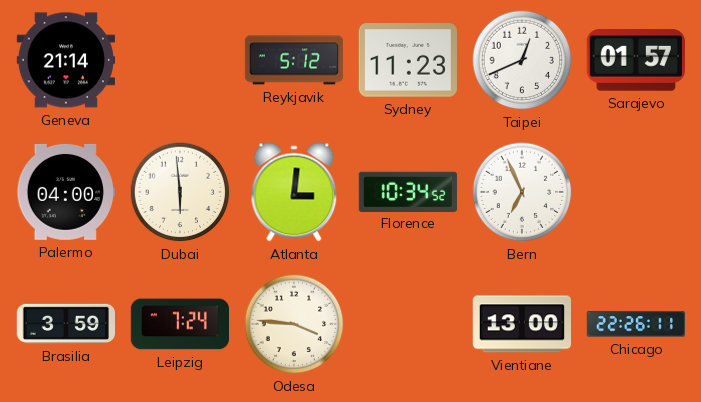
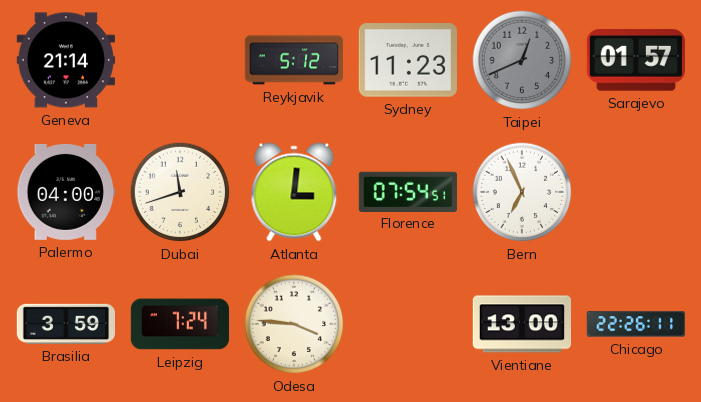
Taipei dial: white -> grey (522, 60)
Dubai: 5:59 -> 11:42 (180, 192)
Florence: 10:34 -> 07:54 (408, 191)
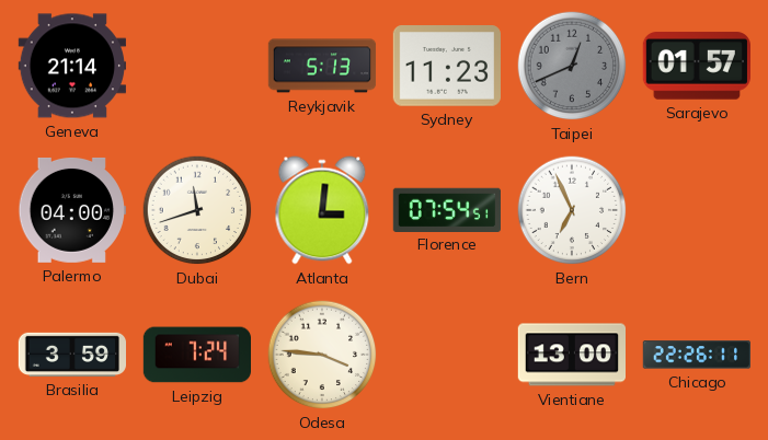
Reykjavik: 5:12 -> 5:13 (322, 66)
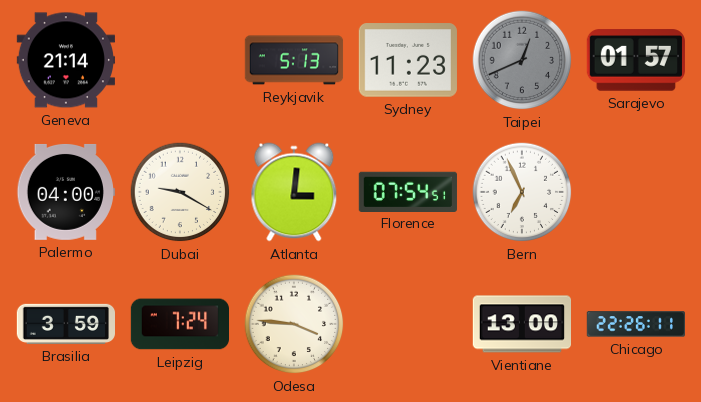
Dubai: 11:42 -> 9:20 (180, 192)
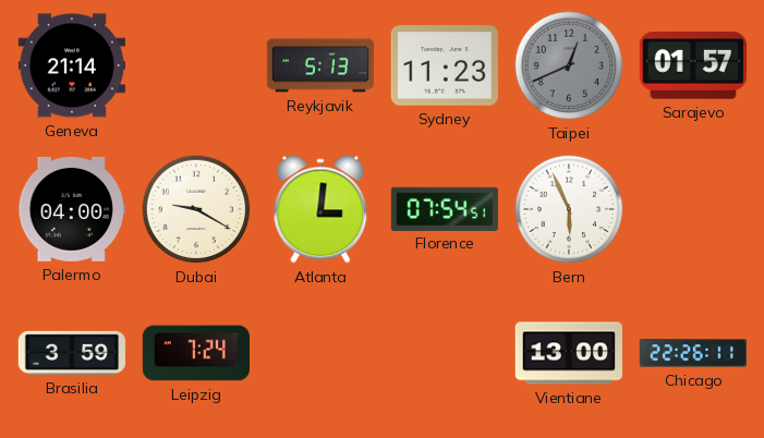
Bern: 6:56 -> 5:56 (569, 209)
Odesa: 3:46 -> none (294, 324)
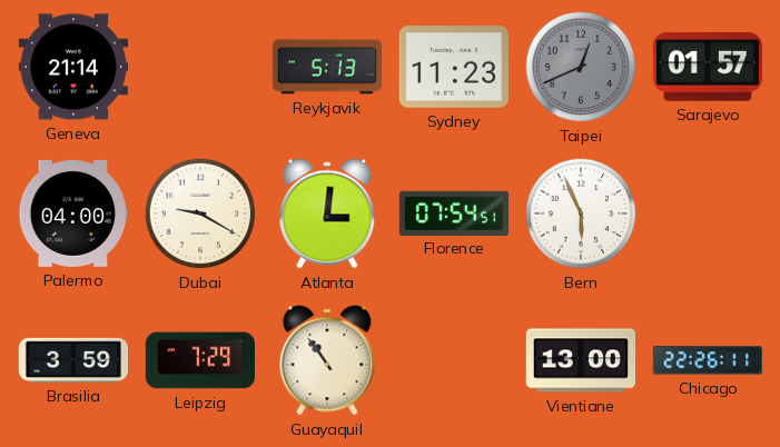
Leipzig: 7:24 -> 7:29 (199, 360)
Guayaquil: none -> 10:54 (327, 360)
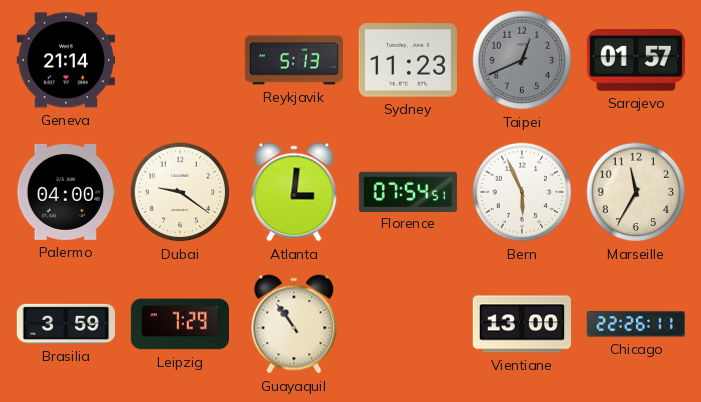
Dubai: 9:20 -> 9:21 (180, 192)
Marseille: none -> 11:35 (636, 192)
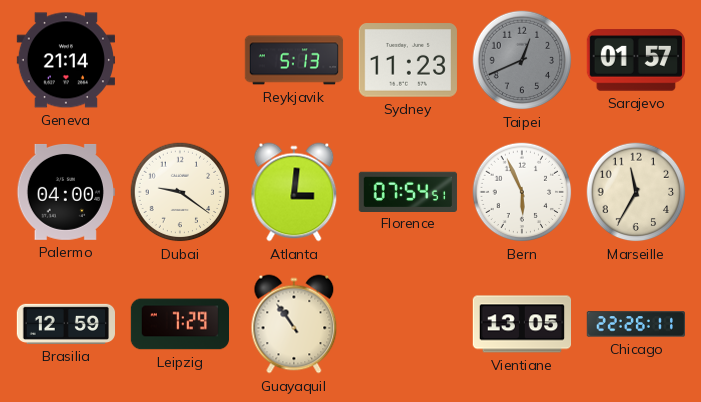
Brasilia: 3:59 -> 12:59 (65, 324)
Vientiane: 13:00 -> 13:05 (521, 324)
